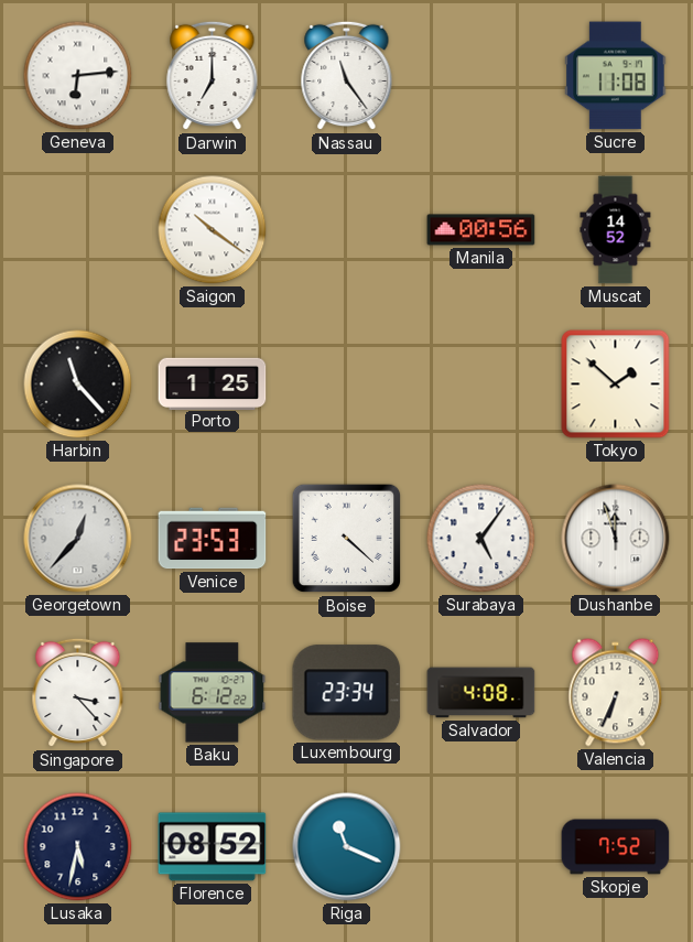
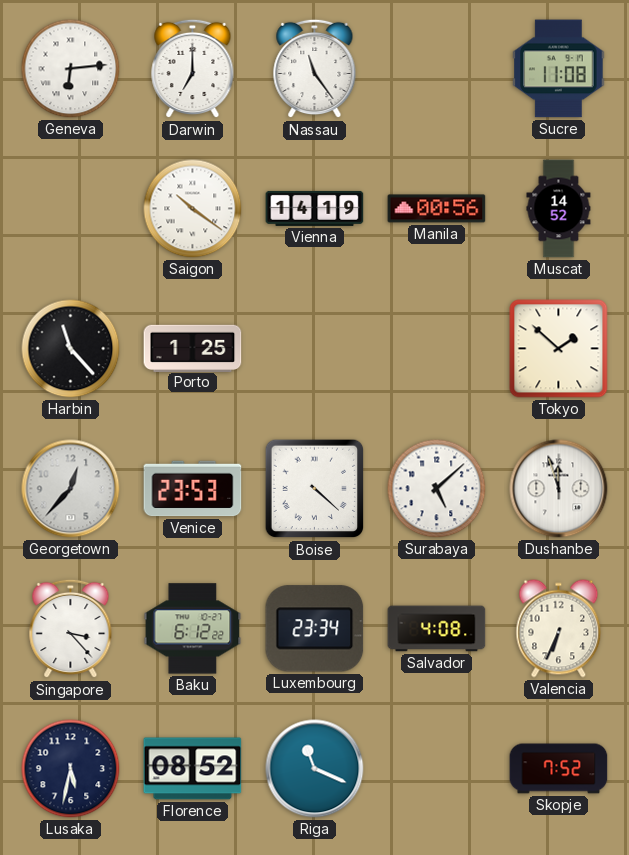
Vienna: none -> 14:19 (315, 208)
Surabaya: 5:06 -> 5:08 (437, 489)
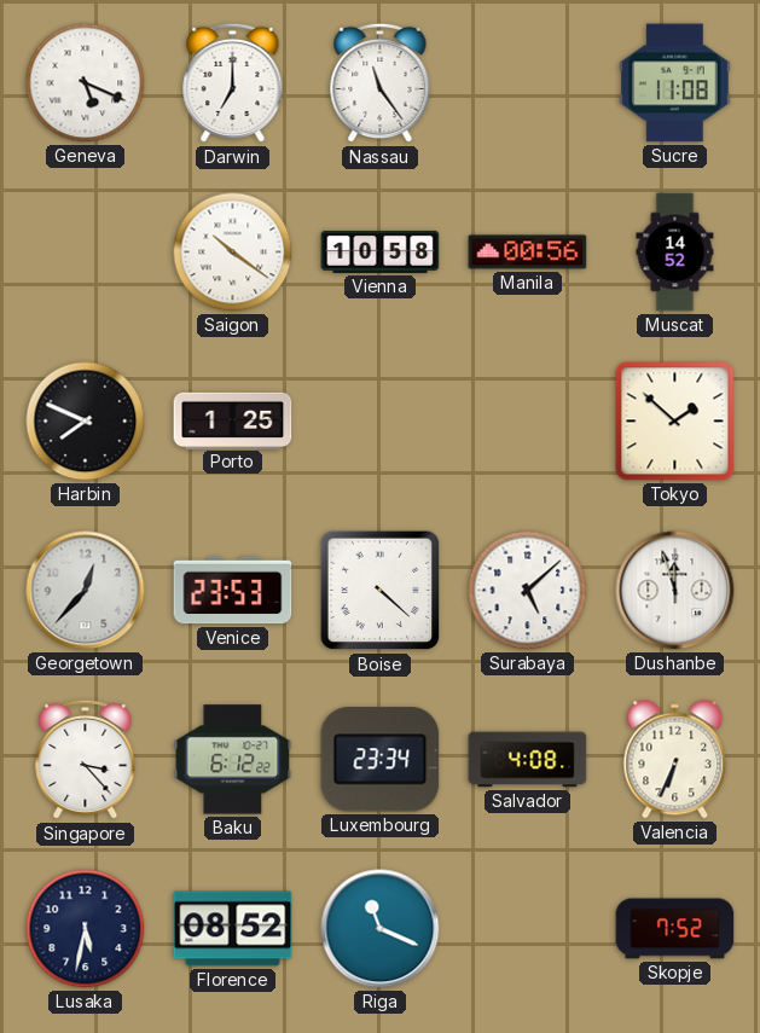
Geneva: 6:14 -> 5:19 (86, 83)
Vienna: 14:19 -> 10:58 (381, 251)
Harbin: 11:23 -> 7:49 (86, 422)
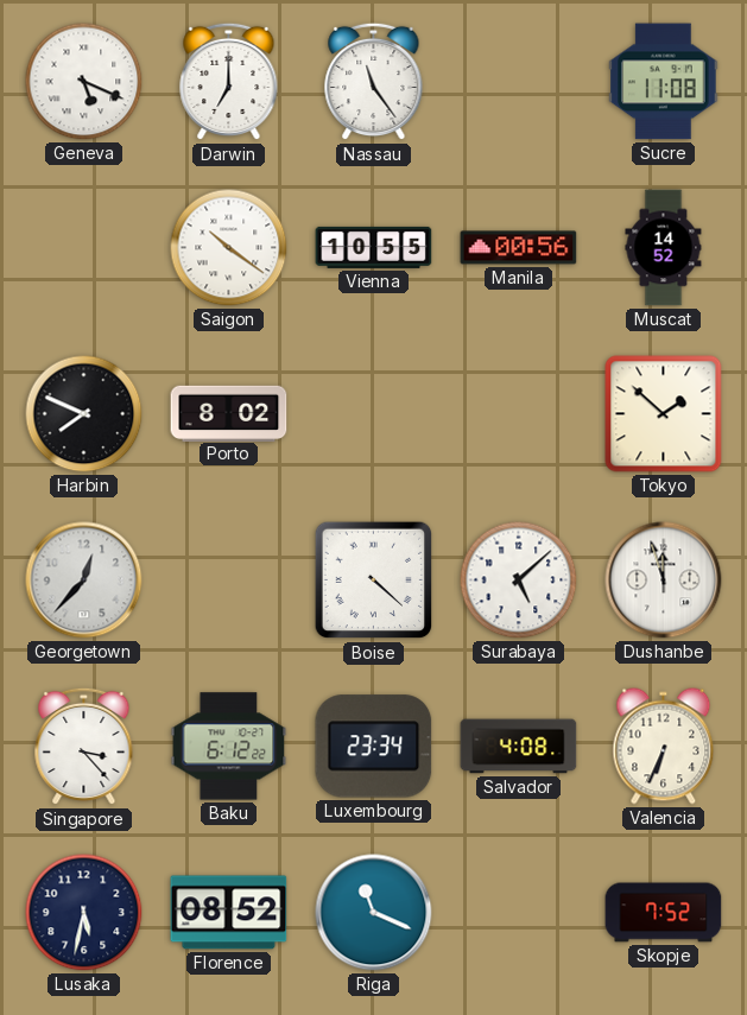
Vienna: 10:58 -> 10:55 (374, 247)
Porto: 1:25 -> 8:02 (229, 413)
Venice: 23:53 -> none (233, 591)
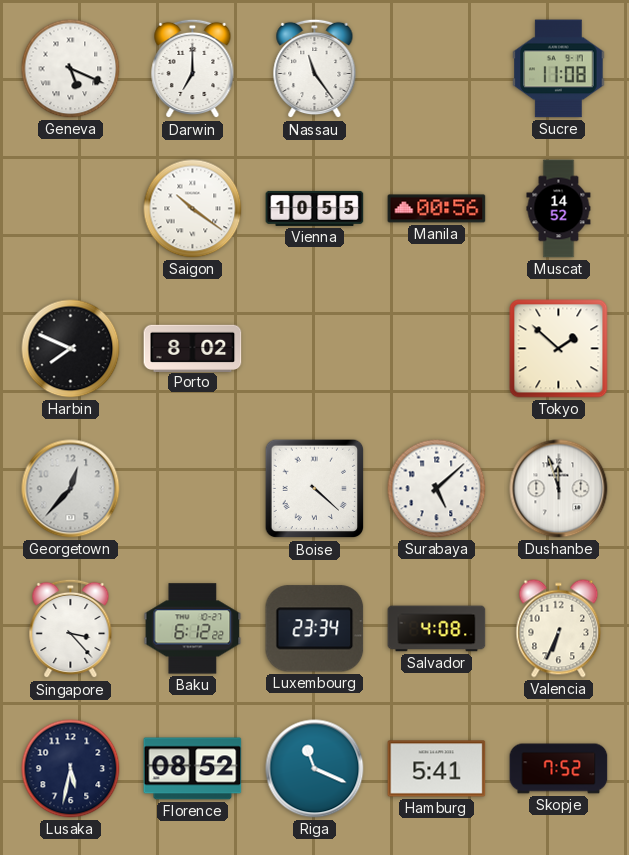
Hamburg: none -> 5:41 (437, 769)
